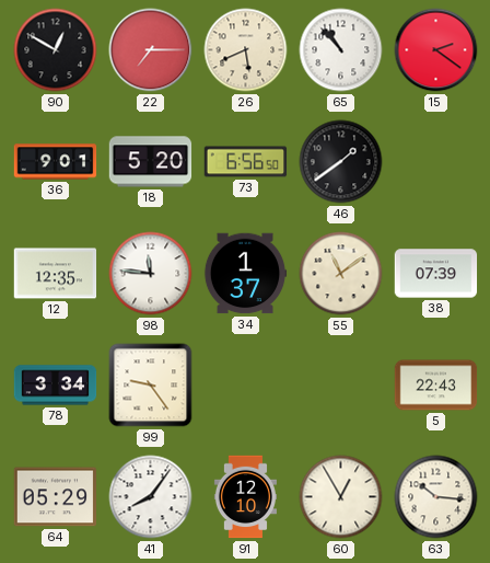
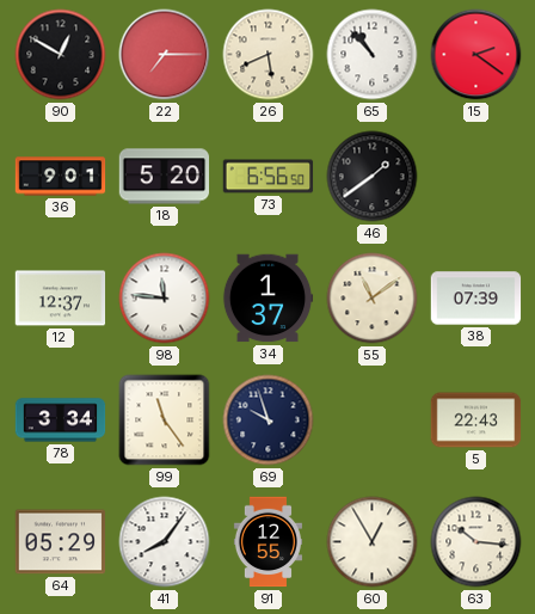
12: 12:35 -> 12:37 (61, 299)
99: 9:24 -> 11:24 (165, 420)
69: none -> 9:57 (269, 420)
91: 12:10 -> 12:55 (267, 542)
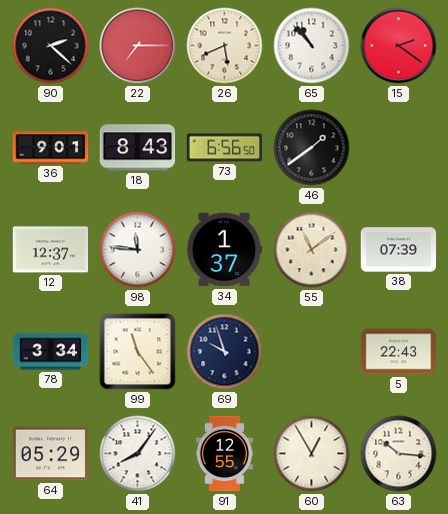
90: 12:50 -> 2:22 (51, 46)
18: 5:20 -> 8:43 (138, 148)
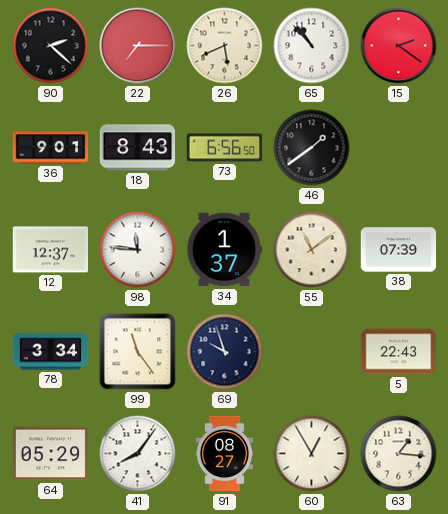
91: 12:55 -> 08:27 (224, 454)
63: 10:16 -> 1:16 (399, 454)
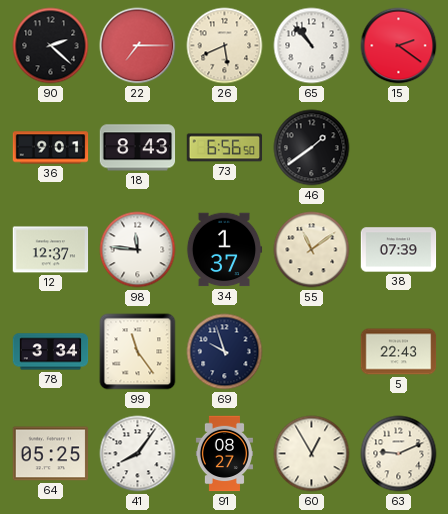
64: 05:29 -> 05:25 (51, 454)
63: 1:16 -> 9:11 (399, 454)
